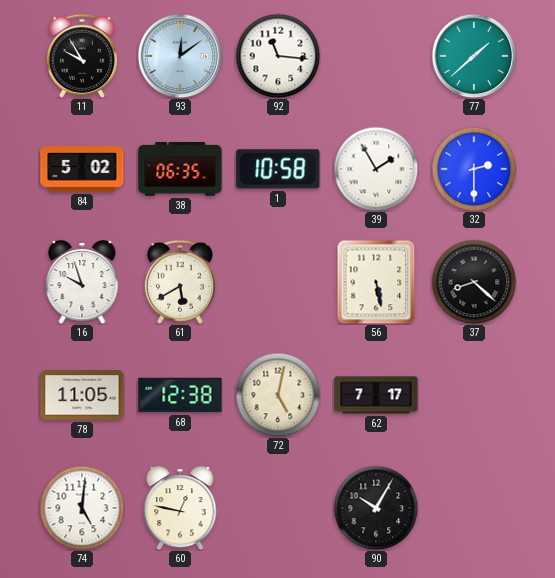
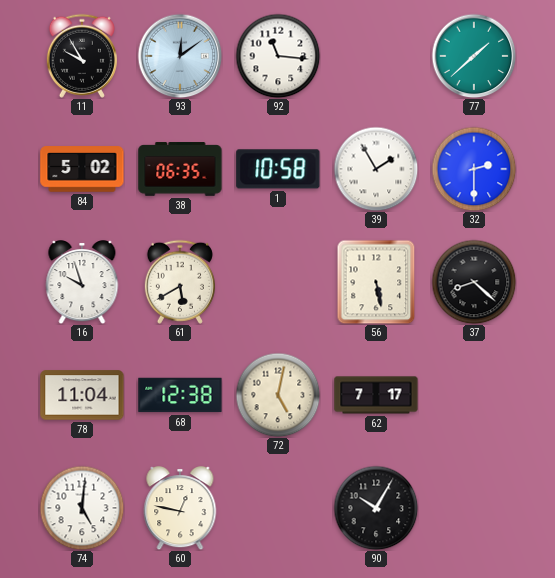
78: 11:05 -> 11:04 (82, 395)
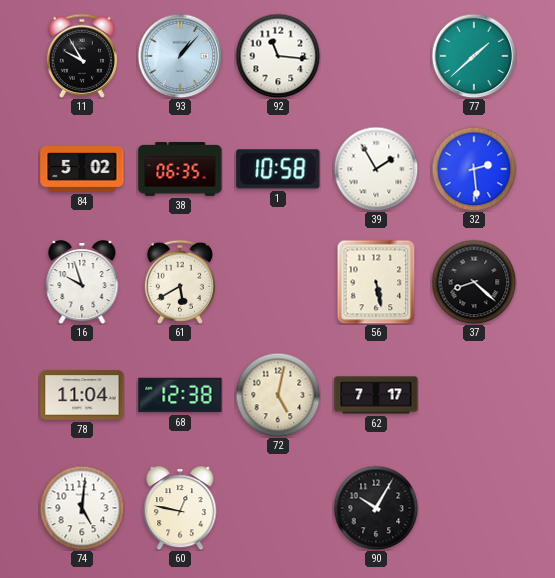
93: 12:09 -> 1:07 (180, 56)
32: 2:30 -> 2:29 (474, 169)
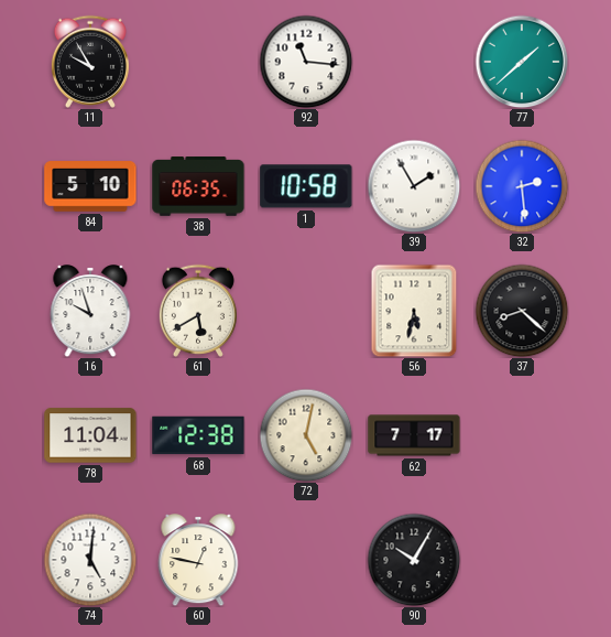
93: 1:07 -> none (180, 56)
84: 5:02 -> 5:10 (90, 186)
56: 5:28 -> 5:32 (414, 311)
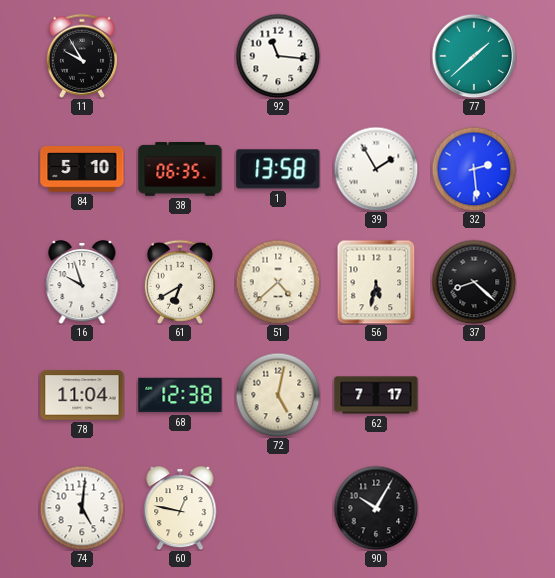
1: 10:58 -> 13:58 (278, 169)
61: 5:40 -> 6:40 (180, 282)
51: none -> 4:38 (278, 282)
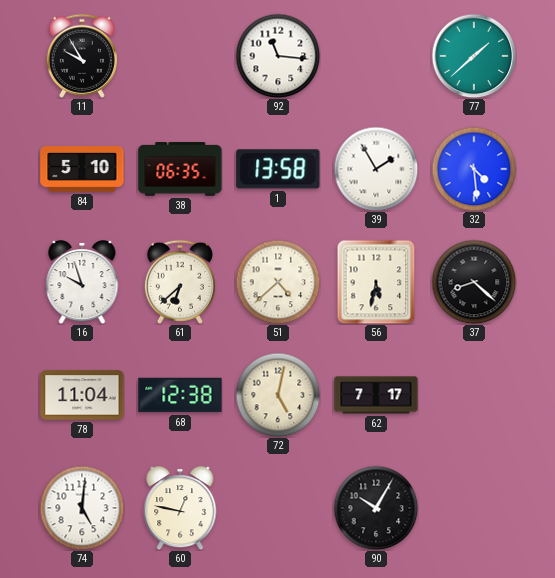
32: 2:29 -> 4:29 (474, 169)
61: 6:40 -> 6:38 (180, 282)
